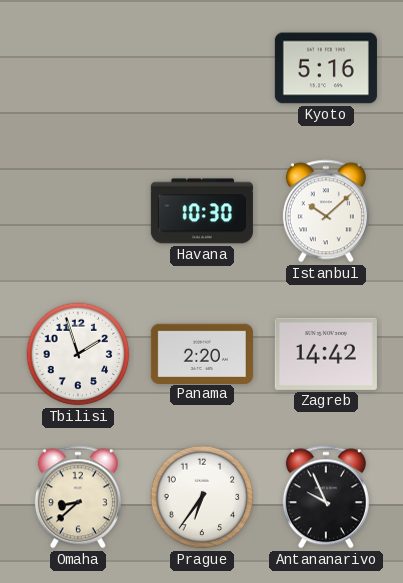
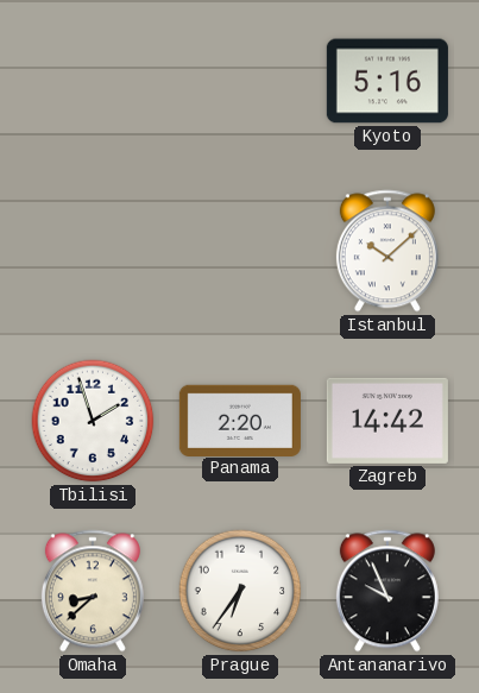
Havana: 10:30 -> none (202, 211)
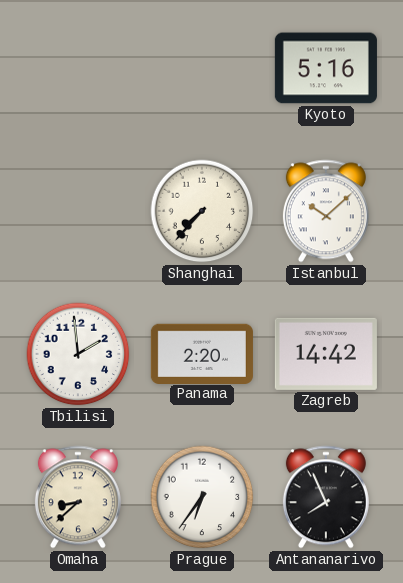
Shanghai: none -> 7:37 (202, 211)
Tbilisi: 1:57 -> 1:59 (78, 354)
Antananarivo: 9:56 -> 7:56 (326, 497)
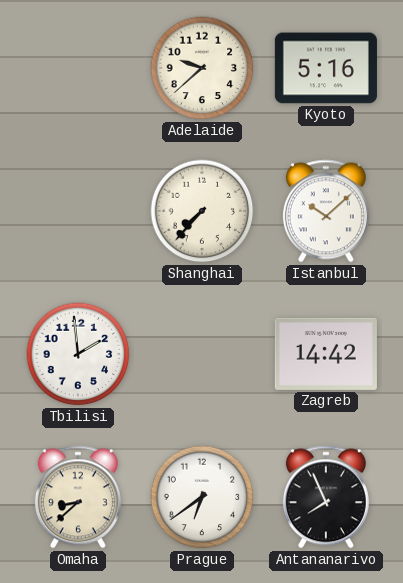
Adelaide: none -> 9:38 (202, 68)
Panama: 2:20 -> none (202, 353)
Prague: 6:36 -> 6:39 (202, 497)
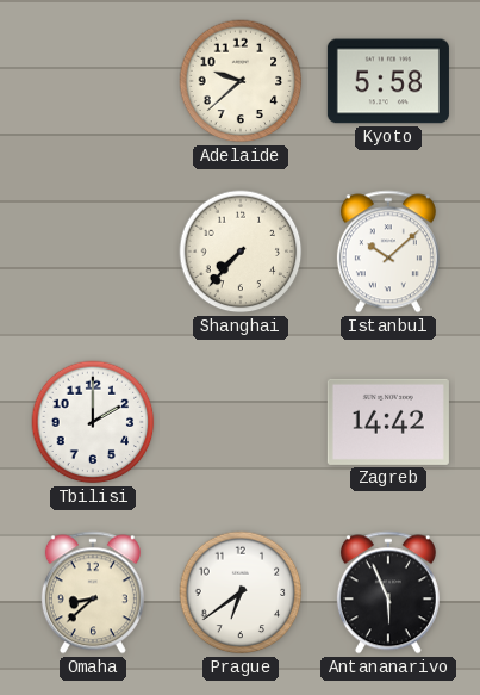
Kyoto: 5:16 -> 5:58 (388, 81)
Tbilisi: 1:59 -> 2:00 (93, 422)
Antananarivo: 7:56 -> 5:56 (388, 592)
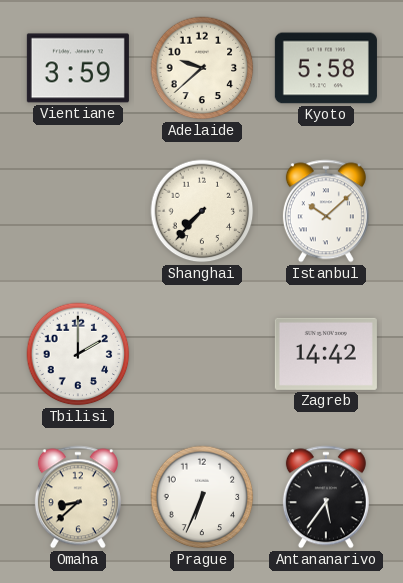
Vientiane: none -> 3:59 (78, 68)
Prague: 6:39 -> 6:34 (202, 497)
Antananarivo: 5:56 -> 5:36 (326, 497)
